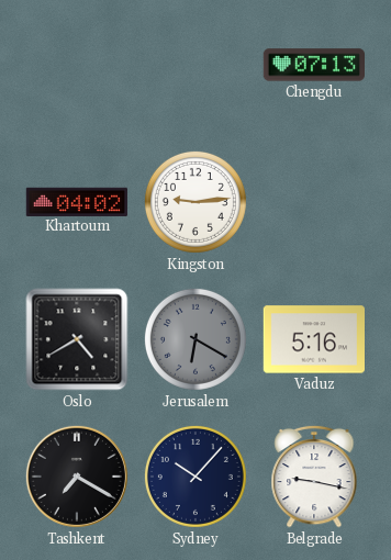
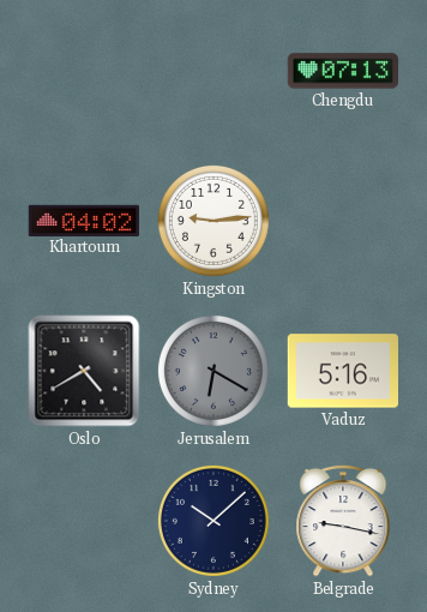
Tashkent: 7:20 -> none (77, 477)
Sydney: 10:07 -> 10:08 (213, 521)
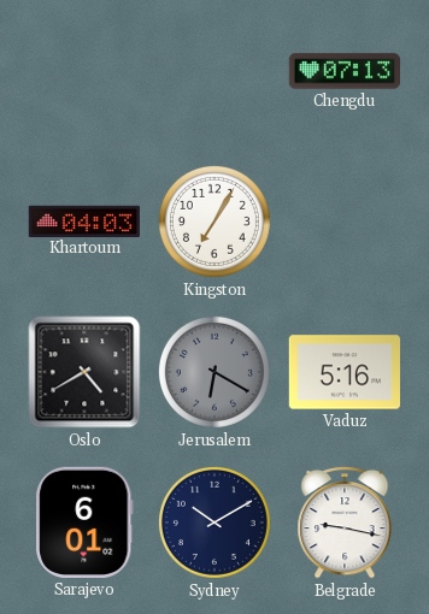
Khartoum: 04:02 -> 04:03 (83, 220)
Kingston: 9:14 -> 7:05 (214, 222)
Sarajevo: none -> 6:01 (84, 523)
Sydney: 10:08 -> 10:10 (214, 523)
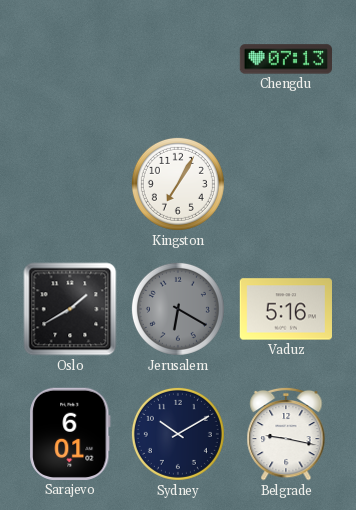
Khartoum: 04:03 -> none (83, 220)
Oslo: 4:40 -> 1:40 (70, 309)
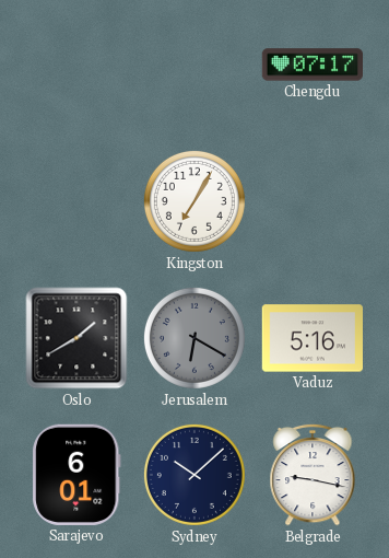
Chengdu: 07:13 -> 07:17 (311, 65)
Sydney: 10:10 -> 10:08 (194, 475)
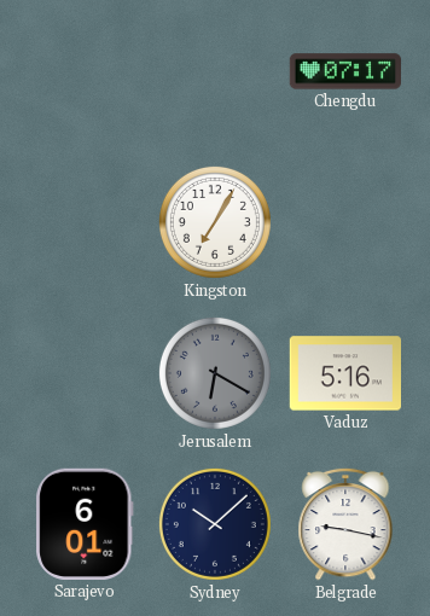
Oslo: 1:40 -> none (76, 338)
